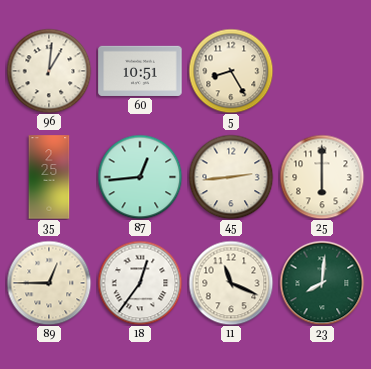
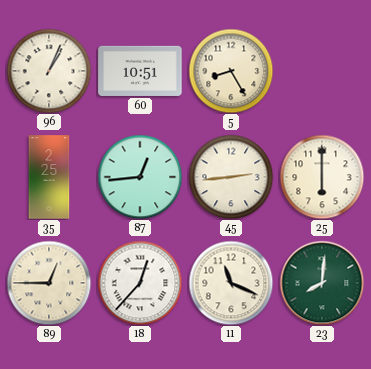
96: 1:01 -> 1:04 (49, 71)
18: 12:36 -> 12:37 (140, 283)
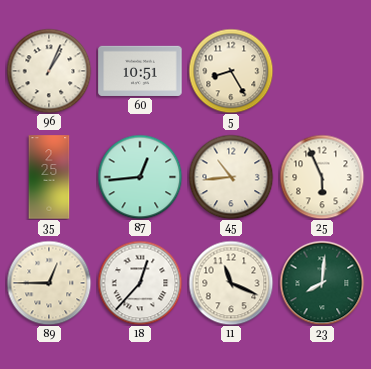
45: 2:44 -> 10:44 (231, 177)
25: 6:00 -> 5:56 (322, 177)
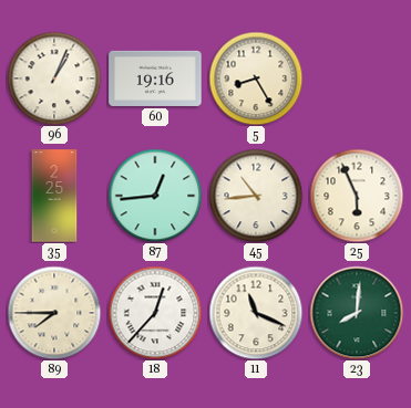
60: 10:51 -> 19:16 (155, 79)
89: 12:45 -> 7:45 (54, 313)
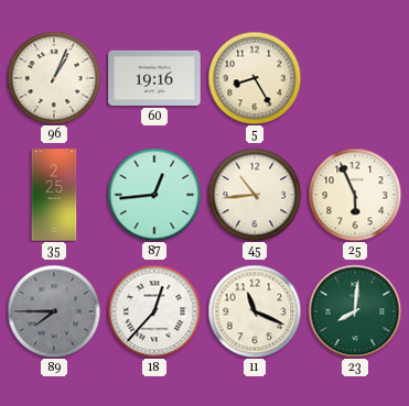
89 dial: cream -> grey (54, 311)
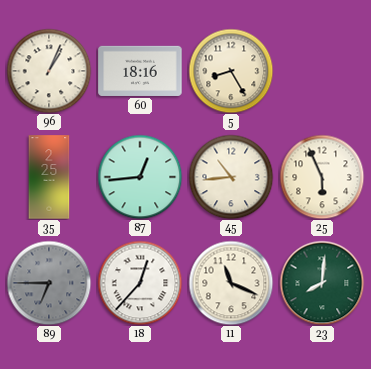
60: 19:16 -> 18:16 (140, 71)
89: 7:45 -> 6:45 (49, 283)
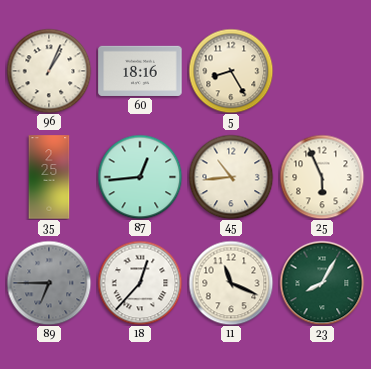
23: 8:01 -> 8:05 (322, 283)
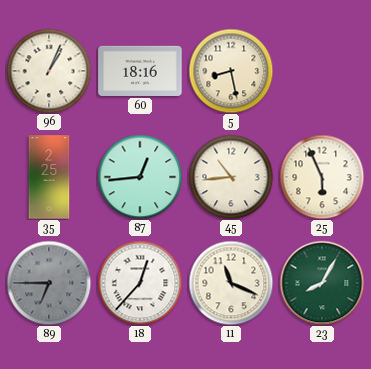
5: 8:25 -> 8:28 (231, 71)
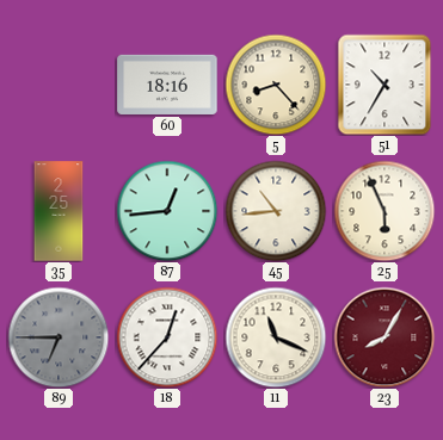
96: 1:04 -> none (49, 71)
5: 8:28 -> 8:23 (276, 85)
51: none -> 10:35 (384, 85)
23 dial: green -> burgundy (384, 337)
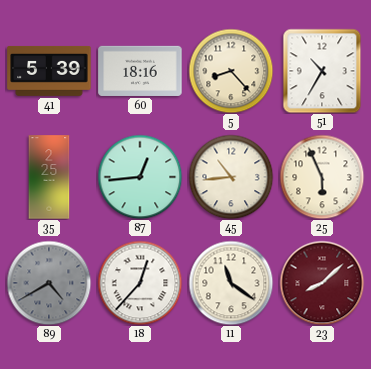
41: none -> 5:39 (49, 71)
89: 6:45 -> 4:40 (49, 283)
11: 11:19 -> 11:21 (231, 283)
23: 8:05 -> 8:08 (322, 283)
